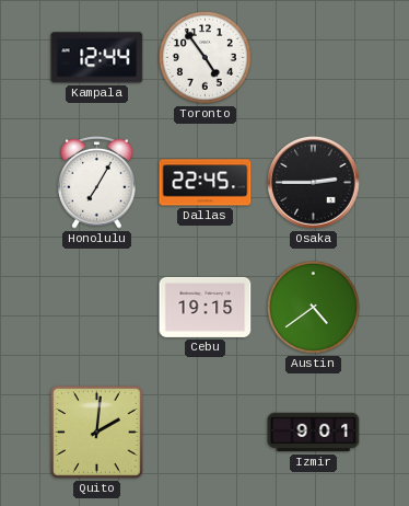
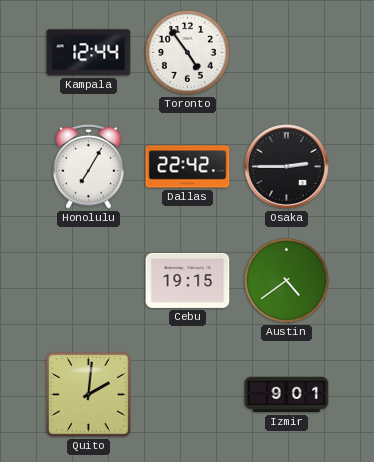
Dallas: 22:45 -> 22:42 (188, 167)
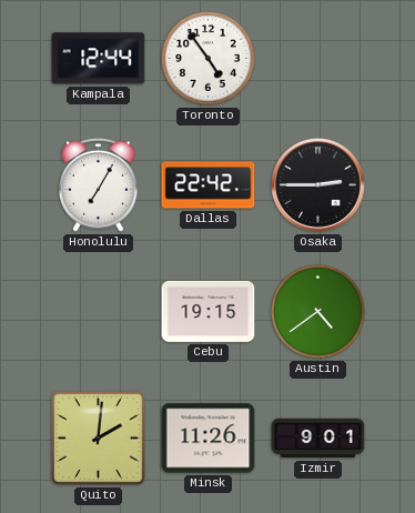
Minsk: none -> 11:26 (209, 439)
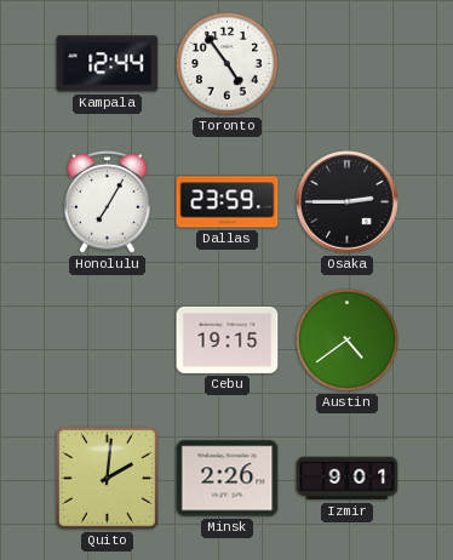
Dallas: 22:42 -> 23:59 (228, 202)
Minsk: 11:26 -> 2:26 (228, 479)
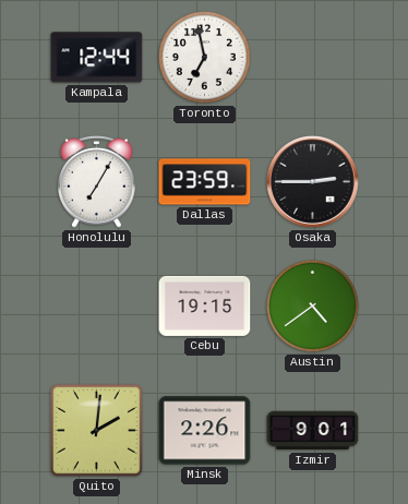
Toronto: 4:54 -> 6:58 (204, 57)
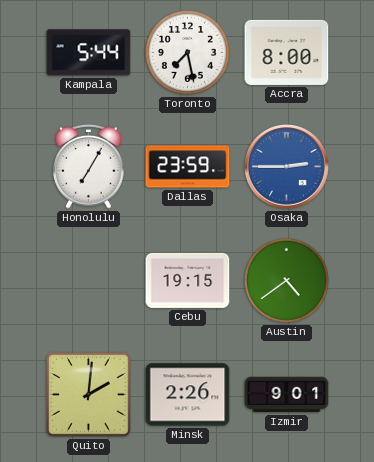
Kampala: 12:44 -> 5:44 (89, 53)
Toronto: 6:58 -> 7:28 (187, 52)
Accra: none -> 8:00 (287, 52)
Osaka dial: black -> blue (287, 167)
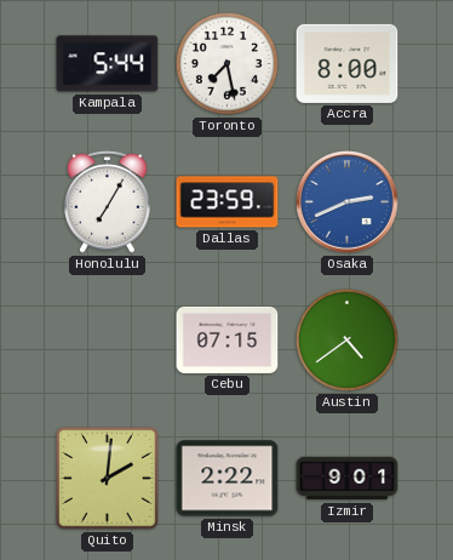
Osaka: 2:45 -> 2:41 (348, 202)
Cebu: 19:15 -> 07:15 (228, 339)
Minsk: 2:26 -> 2:22 (228, 479)
